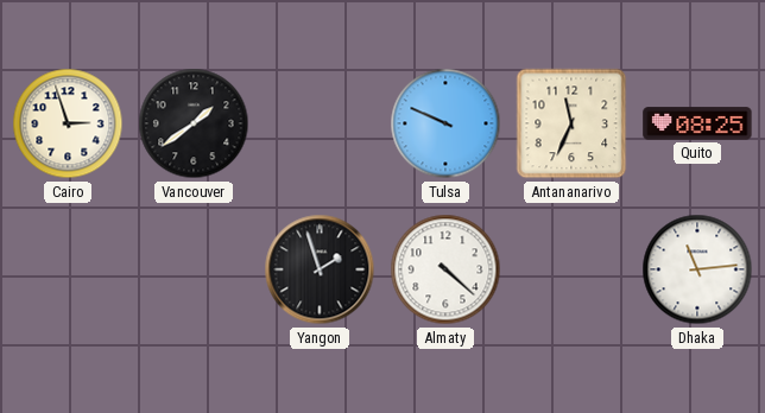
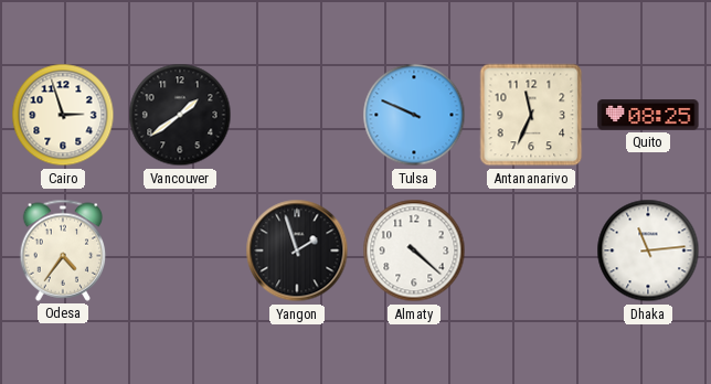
Odesa: none -> 4:36 (63, 250)
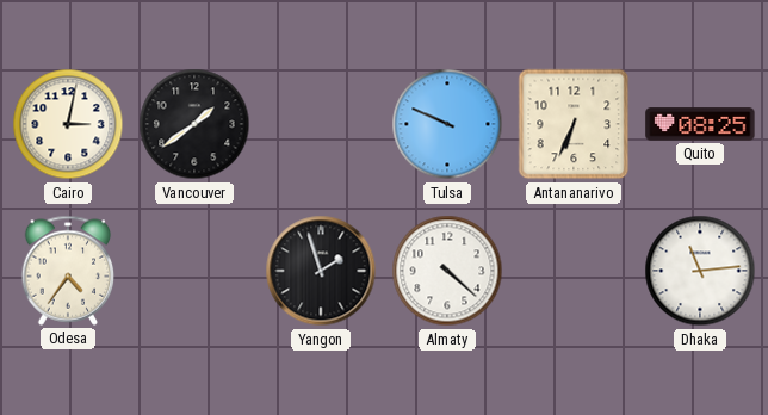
Cairo: 2:57 -> 3:02 (68, 124)
Antananarivo: 11:34 -> 6:34 (574, 124)
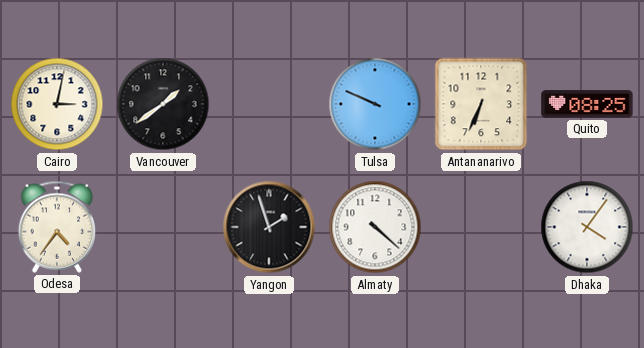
Dhaka: 11:14 -> 4:06 (587, 227)
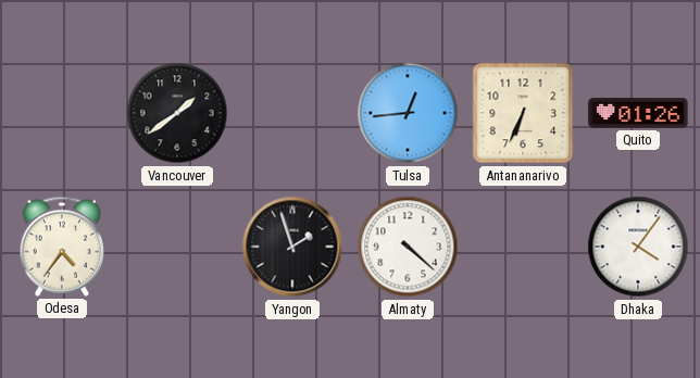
Cairo: 3:02 -> none (57, 104)
Tulsa: 9:49 -> 12:44 (408, 113)
Quito: 08:25 -> 01:26 (638, 113)
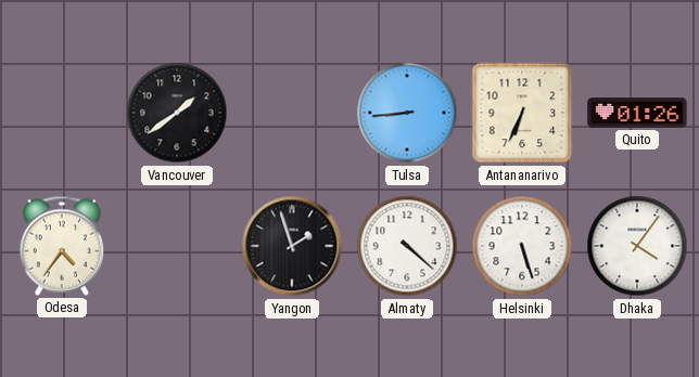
Tulsa: 12:44 -> 8:44 (407, 113)
Helsinki: none -> 5:27 (522, 246)
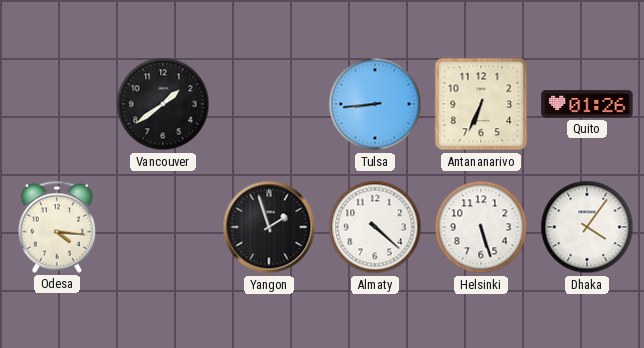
Odesa: 4:36 -> 4:16 (57, 227)
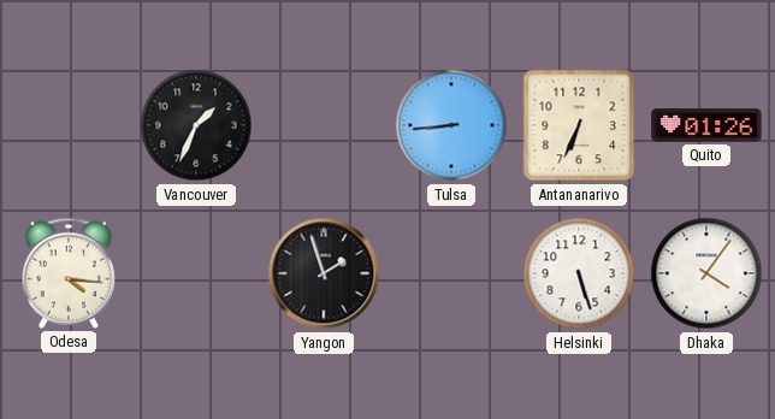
Vancouver: 1:39 -> 1:34 (196, 125)
Almaty: 4:22 -> none (375, 227)
